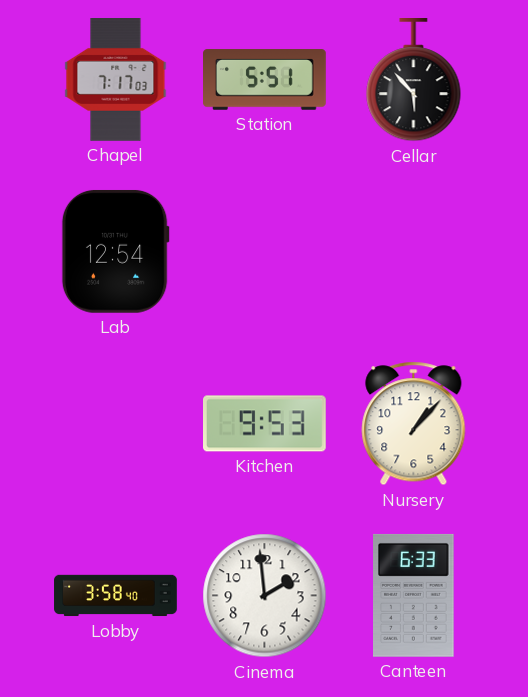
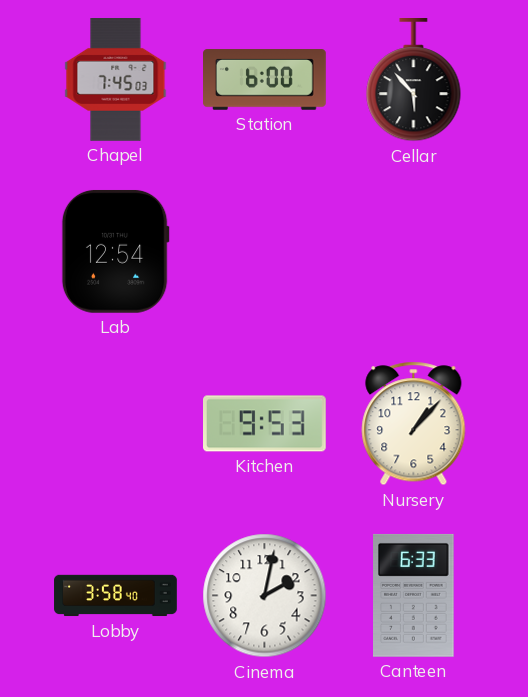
Chapel: 7:17 -> 7:45 (116, 80)
Station: 5:51 -> 6:00 (265, 80)
Cinema: 1:59 -> 2:02 (265, 596)
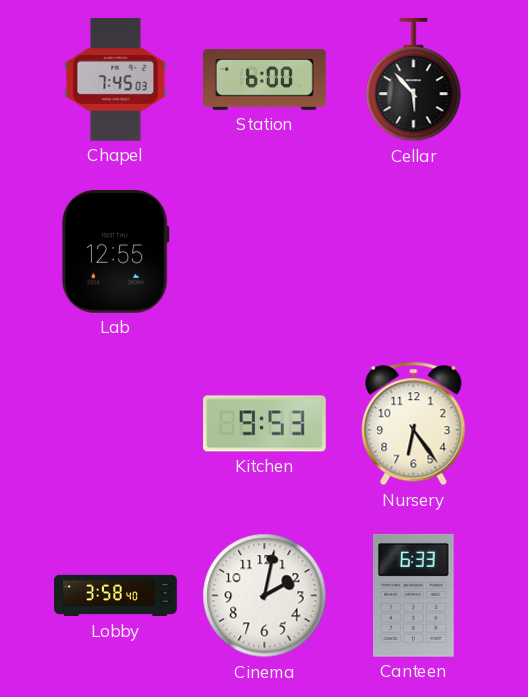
Lab: 12:54 -> 12:55 (115, 251)
Nursery: 1:07 -> 6:24 (414, 424)
